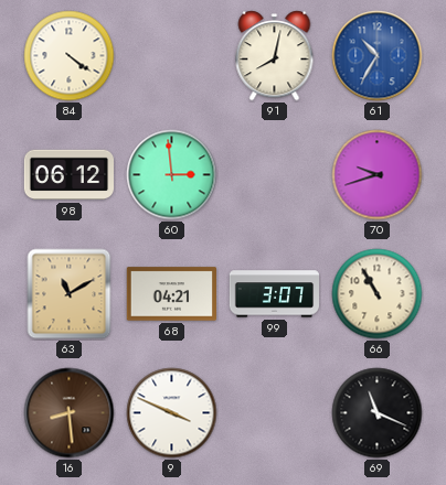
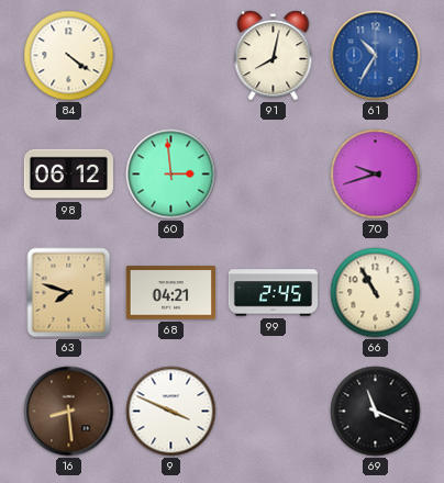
63: 11:10 -> 7:48 (69, 293)
99: 3:07 -> 2:45 (273, 293)
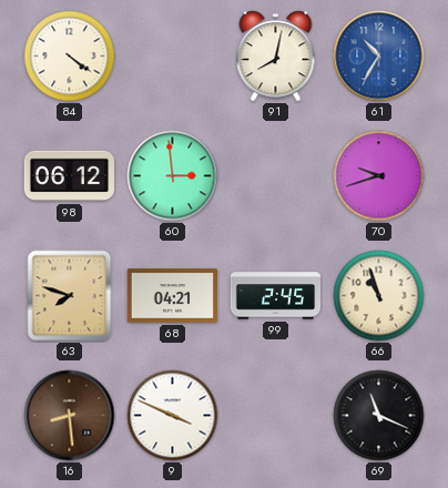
66: 10:55 -> 10:57 (379, 296)
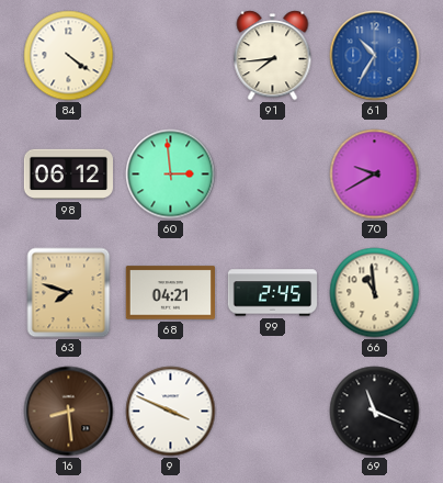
91: 8:02 -> 7:44 (273, 56)
70: 9:42 -> 9:40 (375, 175)
66: 10:57 -> 10:59 (375, 293)
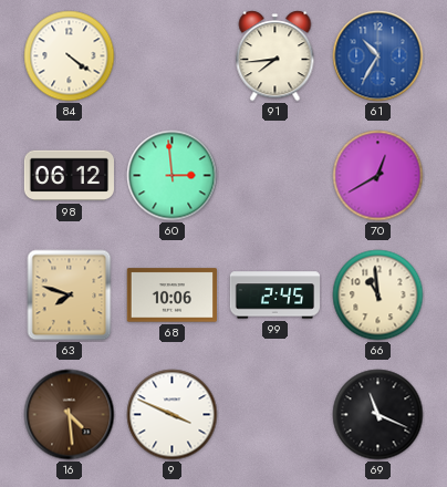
70: 9:40 -> 12:40 (378, 176)
68: 04:21 -> 10:06 (171, 296)
16: 8:29 -> 4:29 (70, 415)
